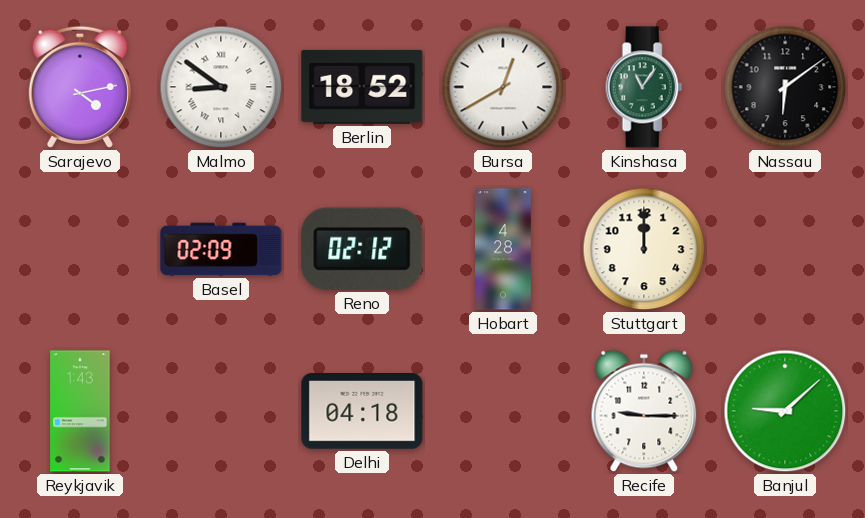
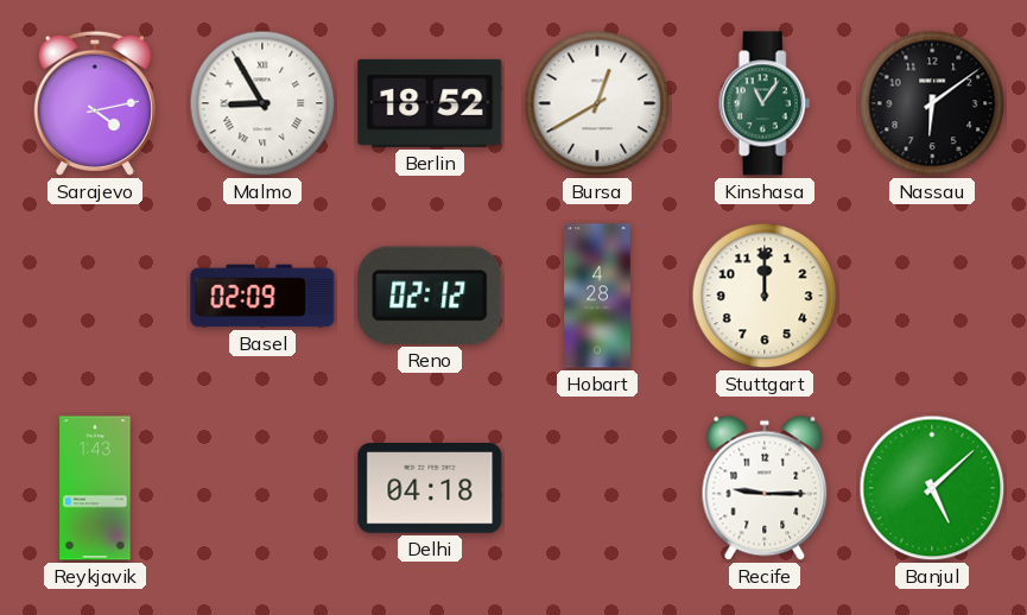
Malmo: 8:51 -> 8:55 (262, 103)
Banjul: 9:08 -> 5:08 (932, 488)
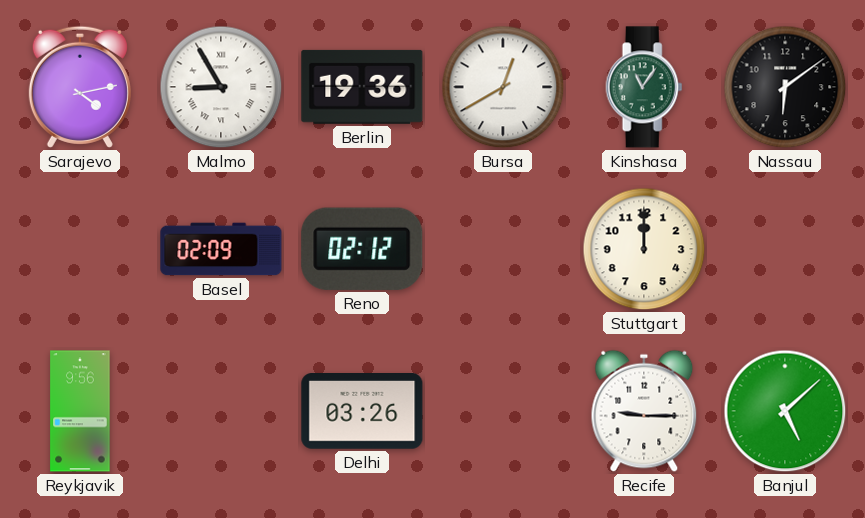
Berlin: 18:52 -> 19:36 (362, 87)
Hobart: 4:28 -> none (598, 296)
Reykjavik: 1:43 -> 9:56 (80, 411)
Delhi: 04:18 -> 03:26 (362, 412)
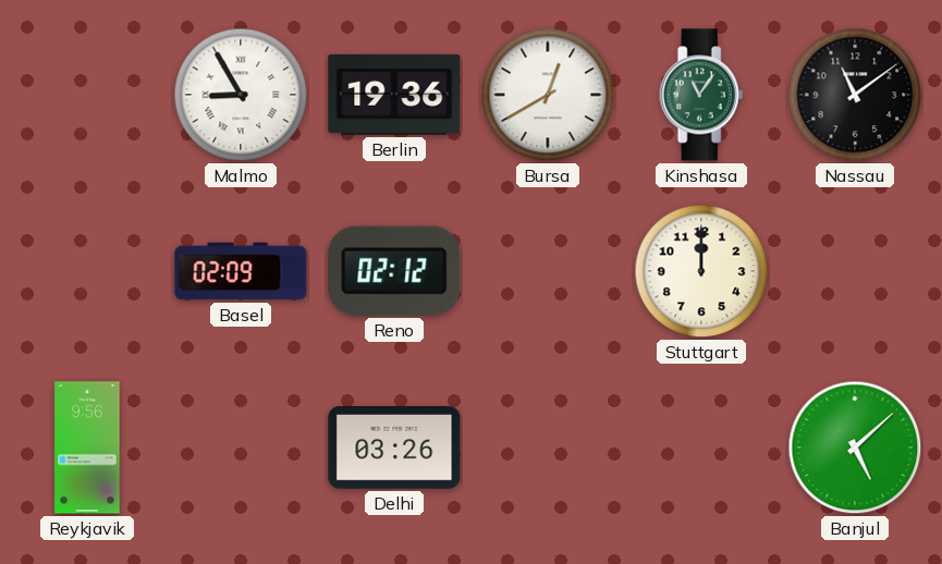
Sarajevo: 4:13 -> none (80, 87)
Nassau: 6:09 -> 11:09 (855, 95)
Recife: 9:15 -> none (644, 411)
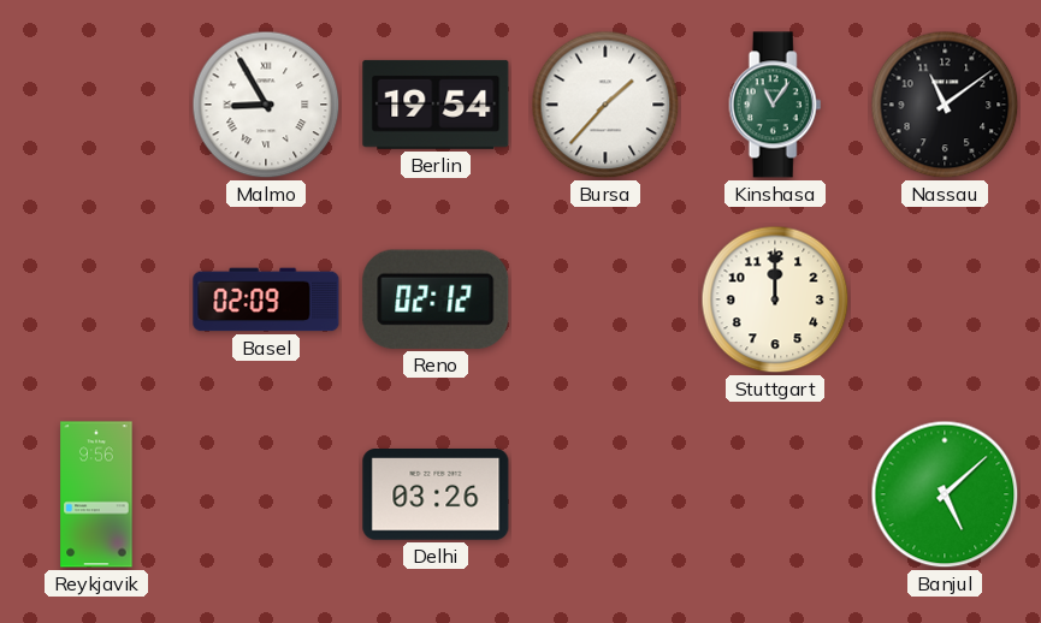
Berlin: 19:36 -> 19:54 (436, 105)
Bursa: 12:40 -> 1:37 (605, 105)
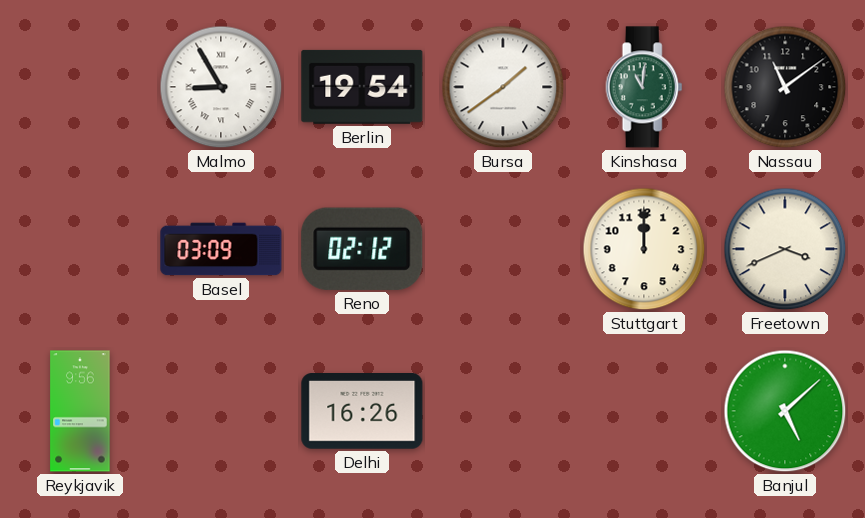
Bursa: 1:37 -> 1:39 (503, 87)
Kinshasa: 11:06 -> 11:01 (644, 87)
Basel: 02:09 -> 03:09 (221, 249)
Freetown: none -> 3:41 (785, 249)
Delhi: 03:26 -> 16:26 (362, 412)
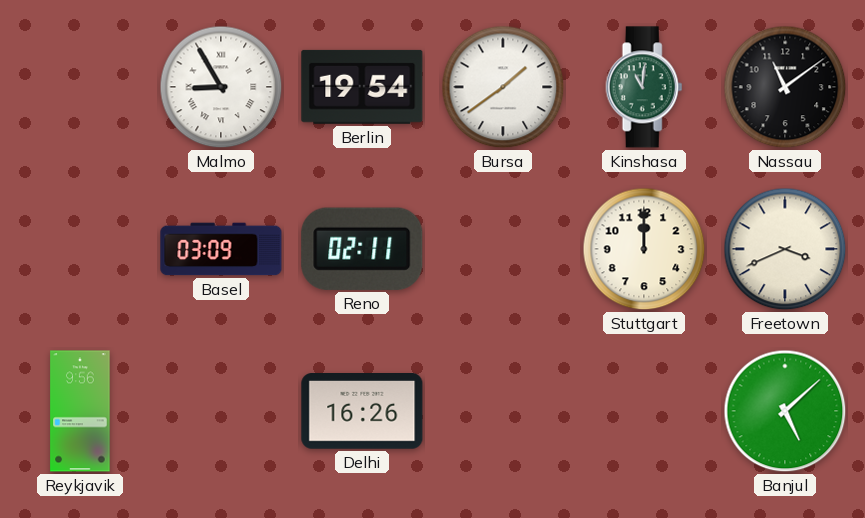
Reno: 02:12 -> 02:11 (362, 249)
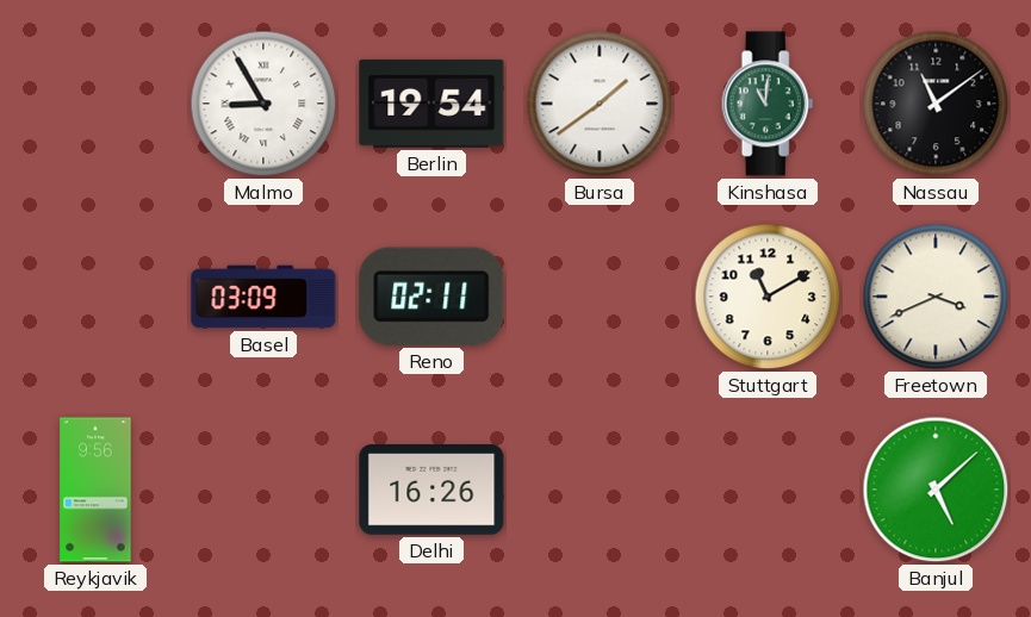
Stuttgart: 12:00 -> 11:10 (768, 297)
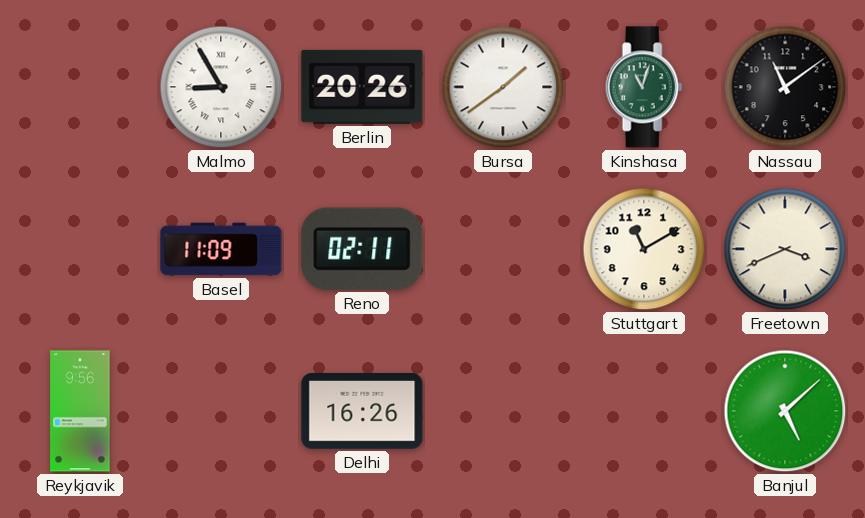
Berlin: 19:54 -> 20:26 (362, 87)
Kinshasa: 11:01 -> 11:03 (644, 87)
Basel: 03:09 -> 11:09 (221, 249)
